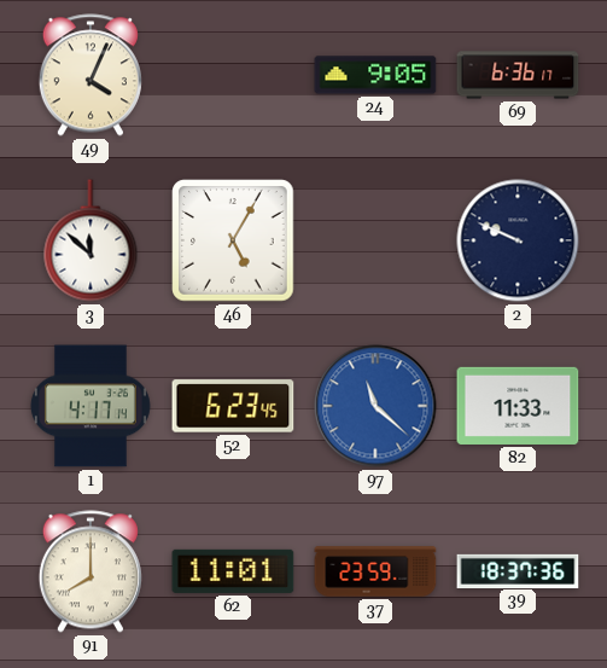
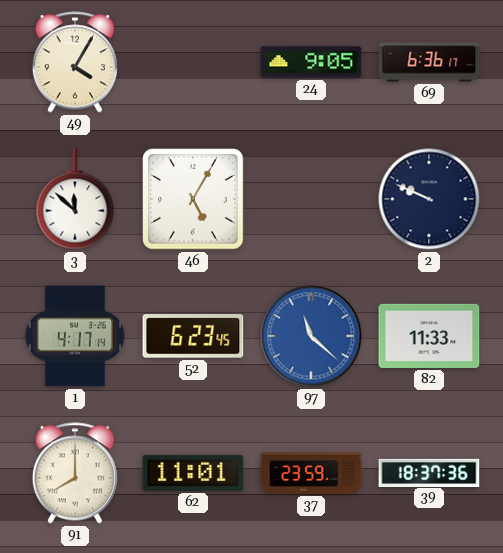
49: 4:04 -> 4:05 (75, 62)
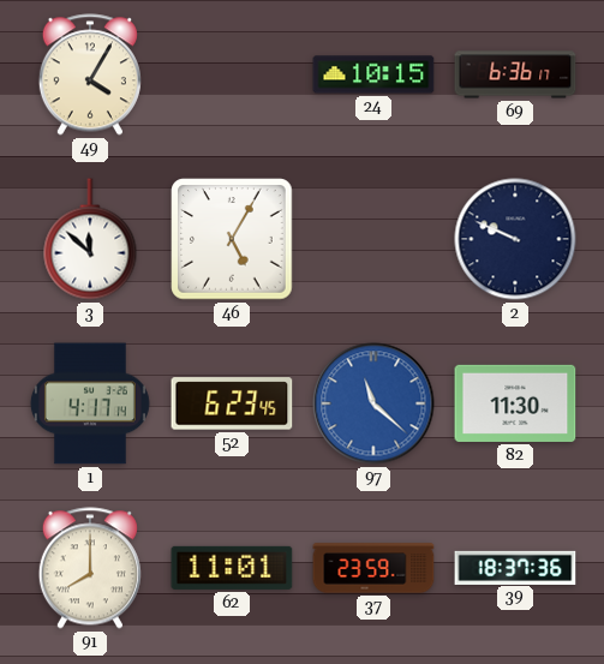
24: 9:05 -> 10:15 (373, 74)
82: 11:33 -> 11:30 (515, 403)
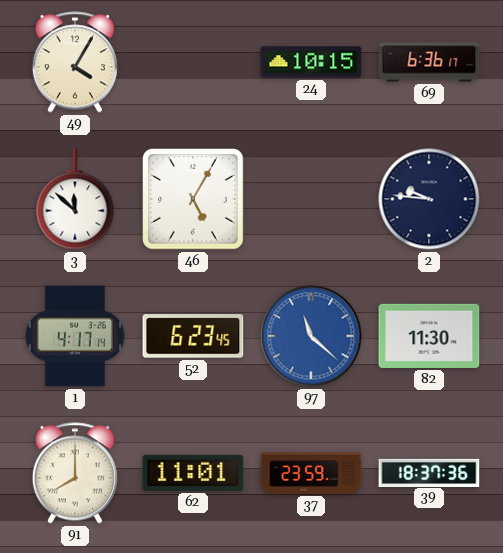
2: 9:49 -> 9:46 (429, 199)
